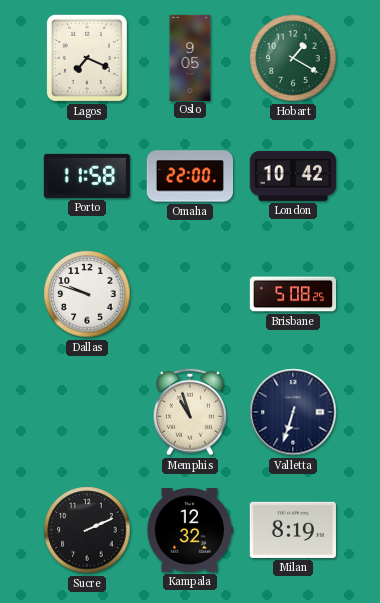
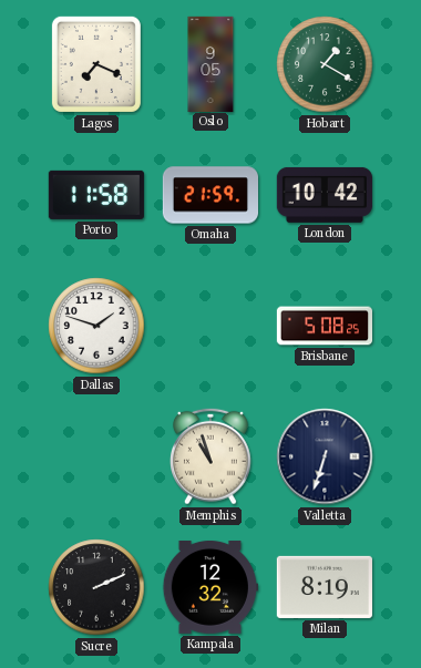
Omaha: 22:00 -> 21:59 (209, 195)
Dallas: 9:48 -> 1:48 (96, 326)
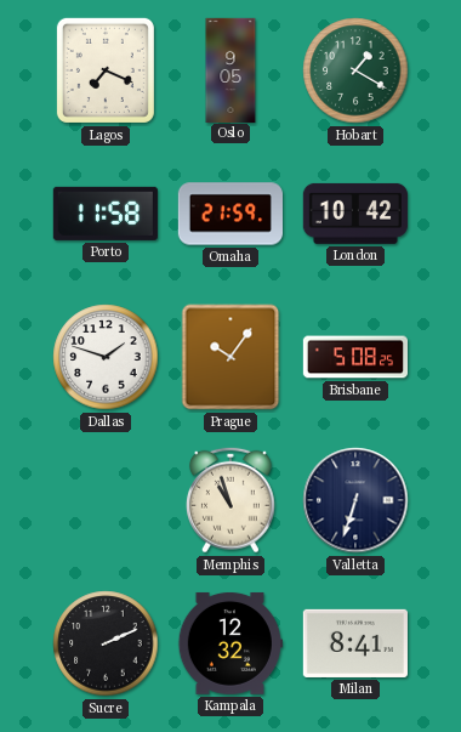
Prague: none -> 10:06 (231, 357)
Milan: 8:19 -> 8:41 (355, 643)
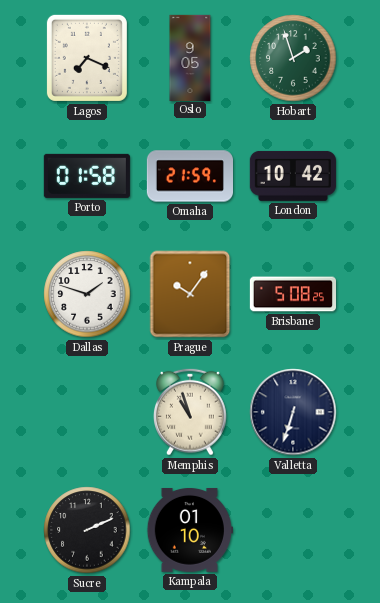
Hobart: 1:20 -> 1:57 (293, 58)
Porto: 11:58 -> 01:58 (87, 176)
Kampala: 12:32 -> 01:10 (190, 530)
Milan: 8:41 -> none (355, 643)
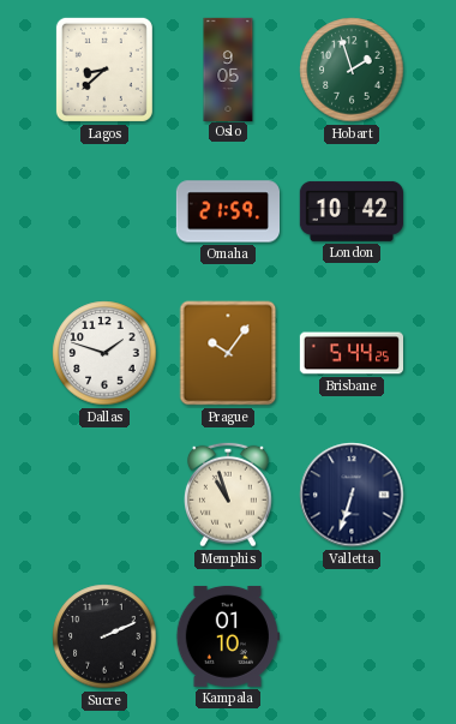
Lagos: 7:19 -> 8:38 (104, 70)
Porto: 01:58 -> none (87, 176)
Brisbane: 5:08 -> 5:44 (350, 353)
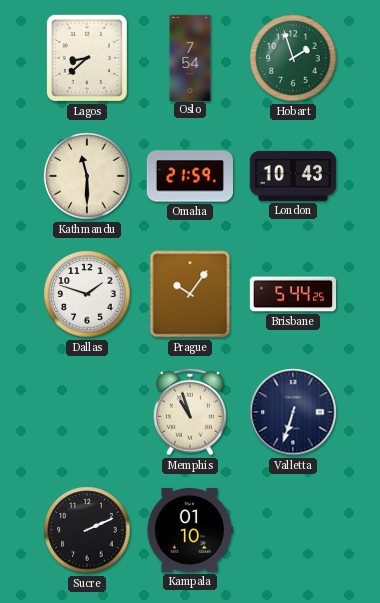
Oslo: 9:05 -> 7:54 (190, 57)
Kathmandu: none -> 11:30 (87, 176)
London: 10:42 -> 10:43 (293, 176)
